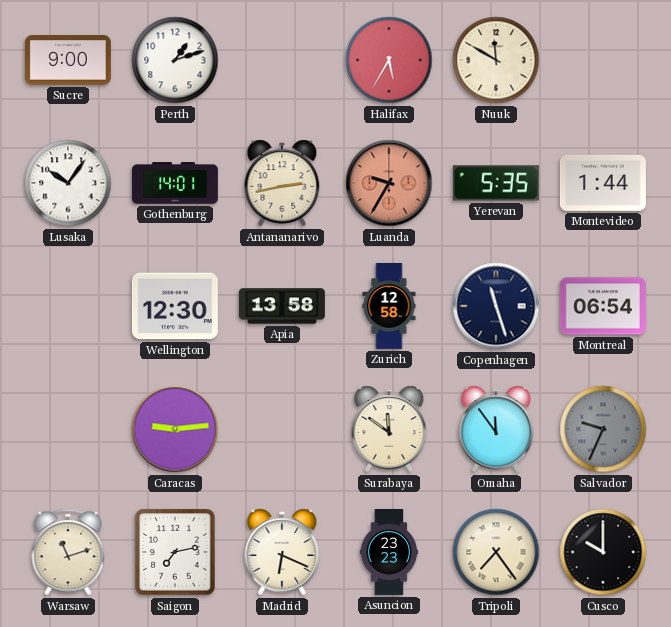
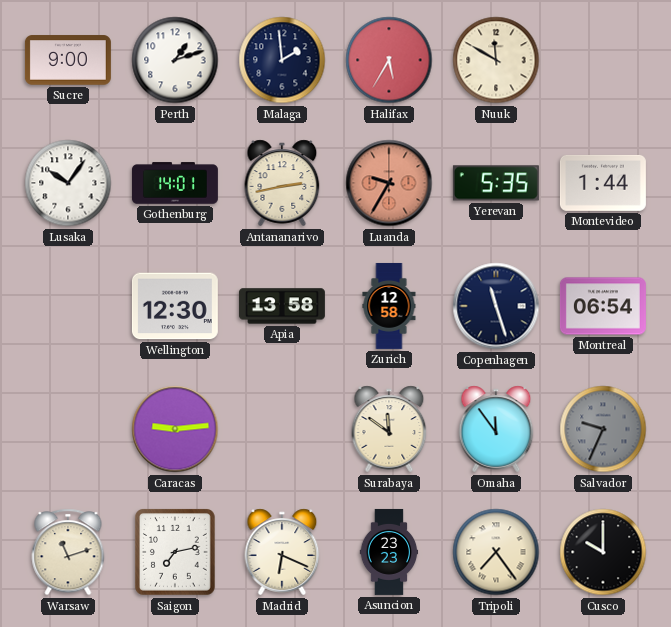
Malaga: none -> 1:59 (282, 60)
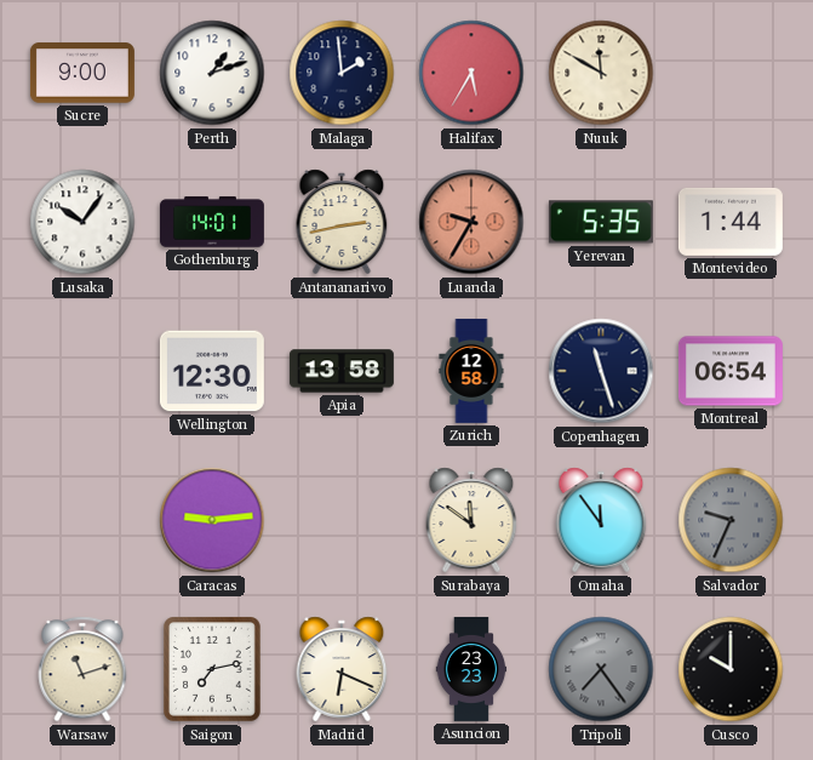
Tripoli dial: cream -> grey (601, 669)
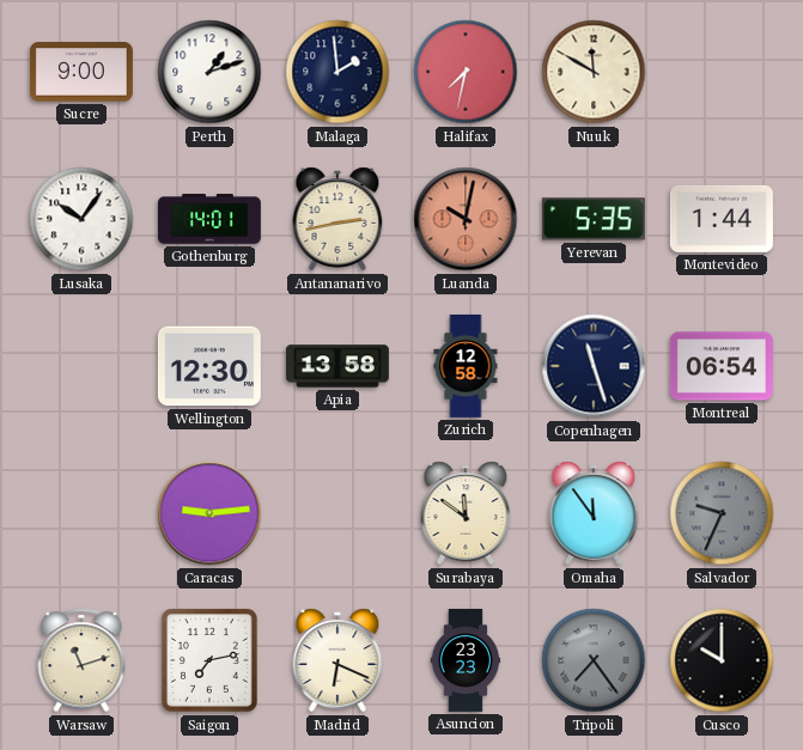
Halifax: 5:35 -> 7:32 (466, 72)
Luanda: 9:35 -> 10:02 (466, 219)
